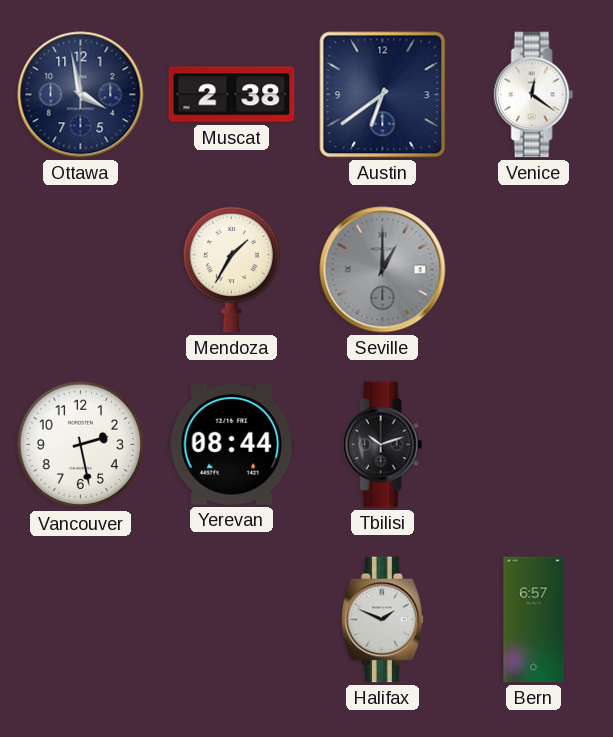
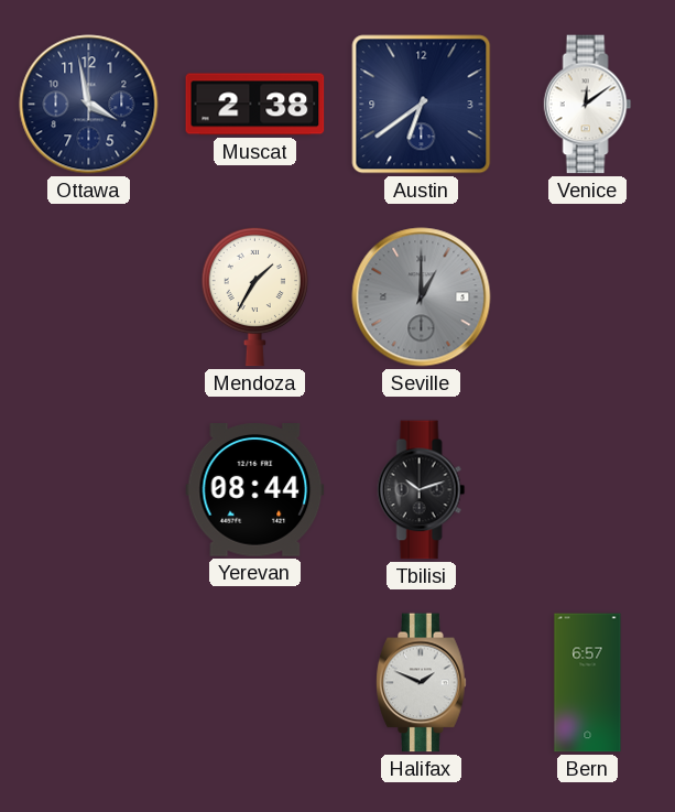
Venice: 12:21 -> 12:09 (588, 105)
Vancouver: 2:28 -> none (81, 445)
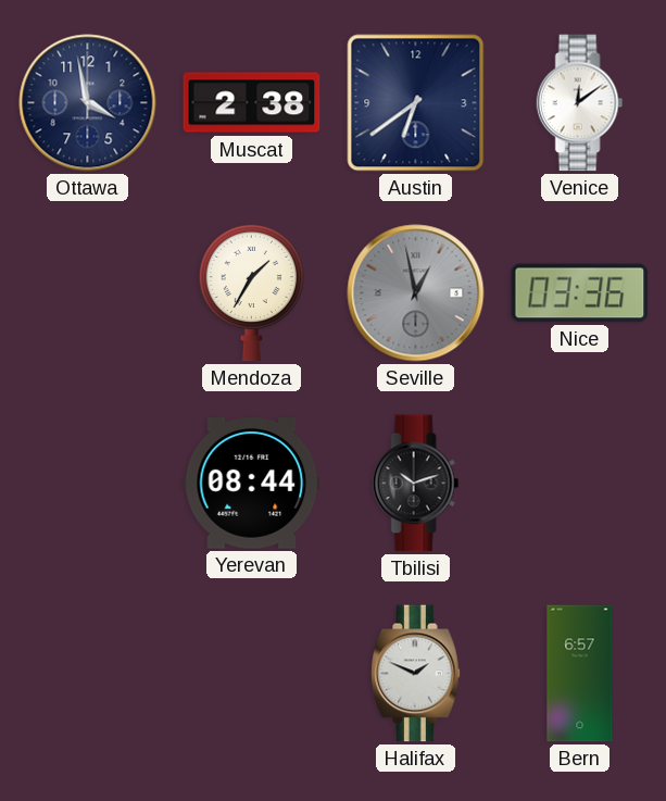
Seville: 1:00 -> 12:58 (416, 293)
Nice: none -> 03:36 (580, 293)
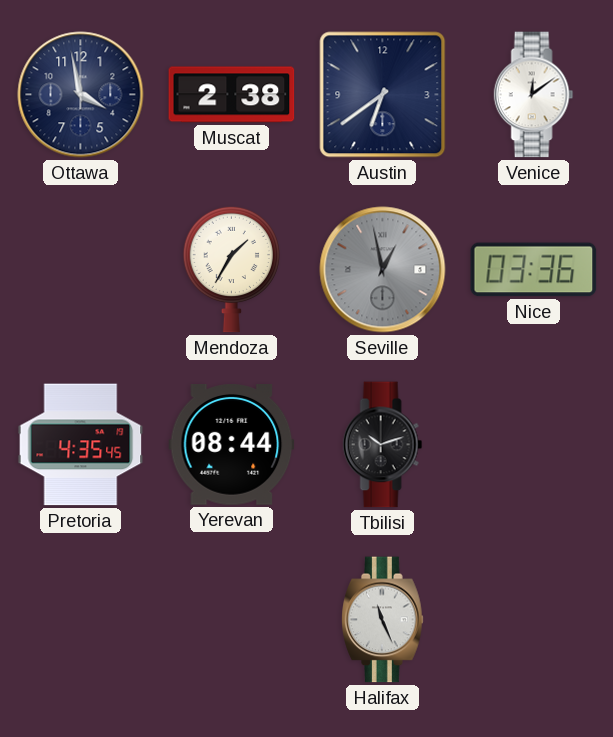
Pretoria: none -> 4:35 (81, 445)
Halifax: 1:49 -> 11:26 (383, 620)
Bern: 6:57 -> none (580, 674)
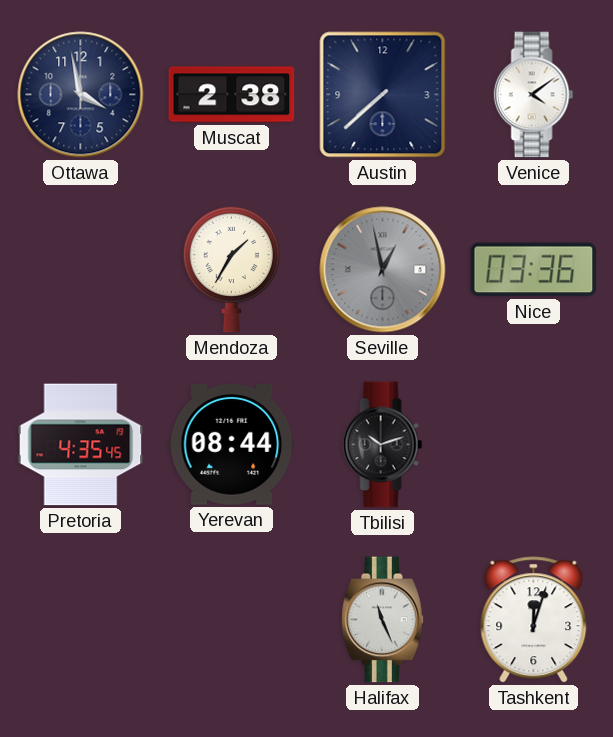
Austin: 6:39 -> 7:38 (383, 95)
Venice: 12:09 -> 4:09 (534, 95)
Tashkent: none -> 12:03 (534, 620)
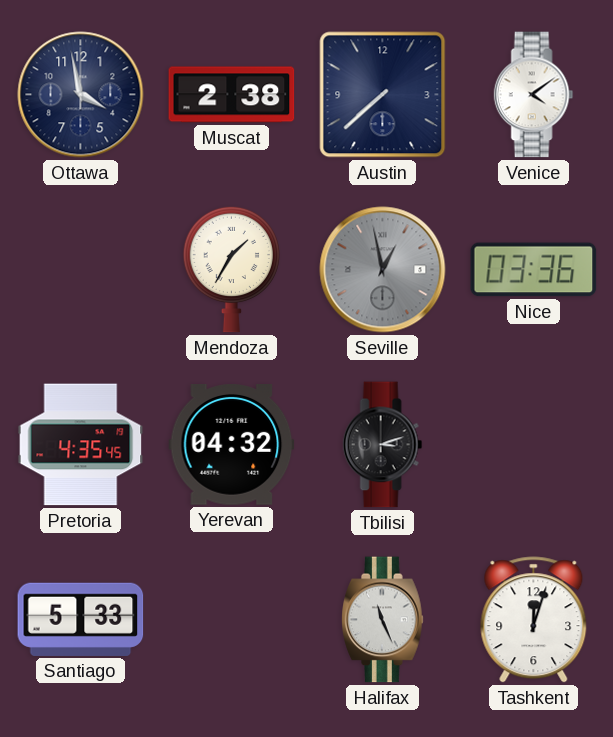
Yerevan: 08:44 -> 04:32 (232, 445)
Tbilisi: 10:12 -> 3:12 (383, 445)
Santiago: none -> 5:33 (81, 619)
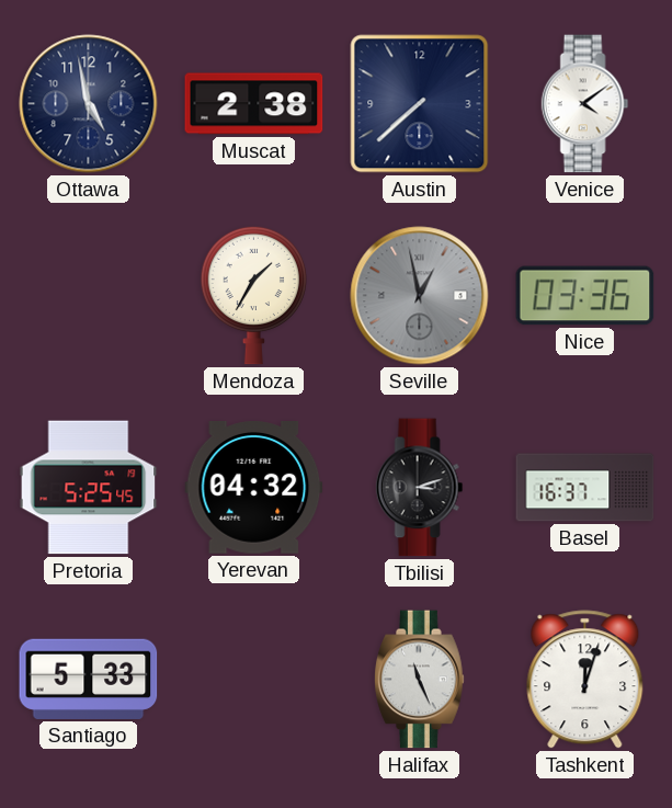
Ottawa: 3:58 -> 4:58 (89, 104)
Pretoria: 4:35 -> 5:25 (89, 488)
Basel: none -> 16:37 (585, 488)
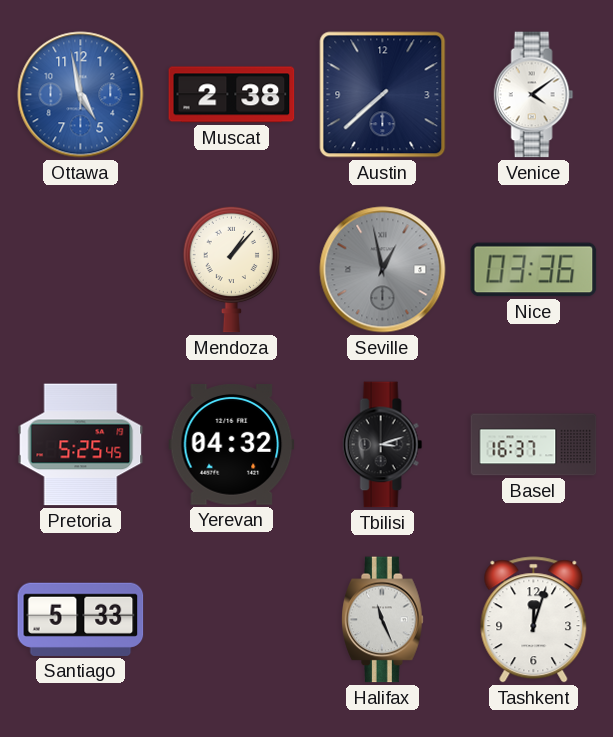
Ottawa dial: navy -> blue (81, 95)
Mendoza: 1:35 -> 1:07 (231, 269)
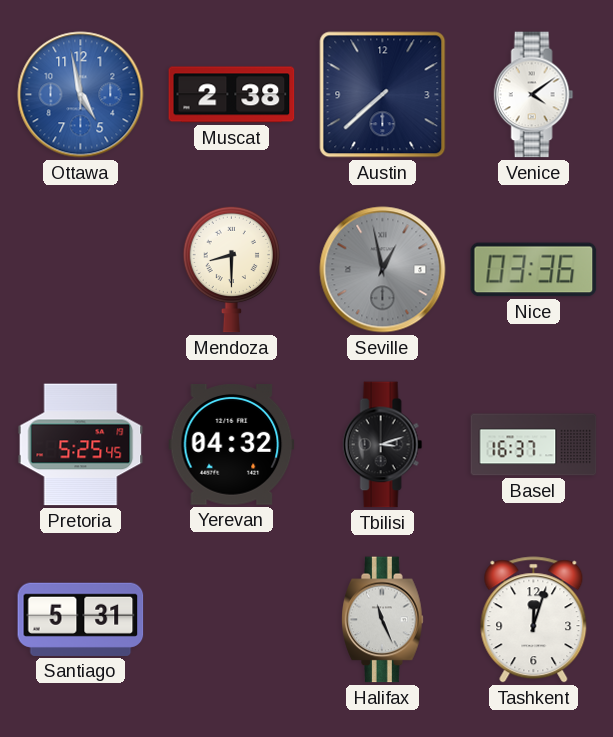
Mendoza: 1:07 -> 8:30 (231, 269)
Santiago: 5:33 -> 5:31 (81, 619)
